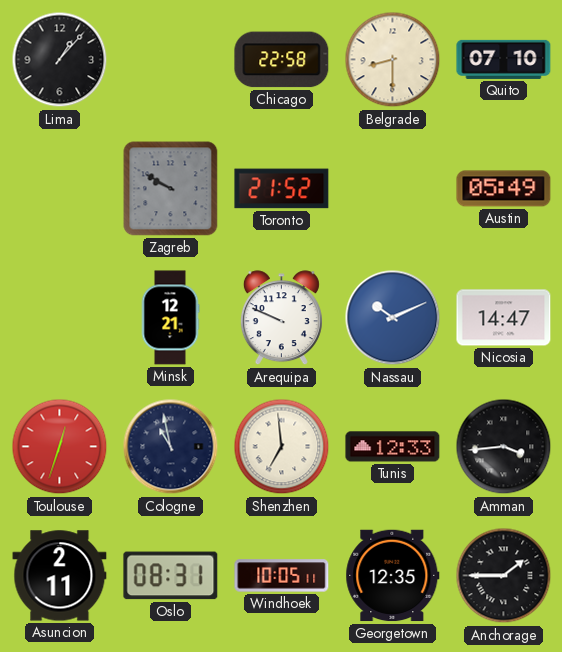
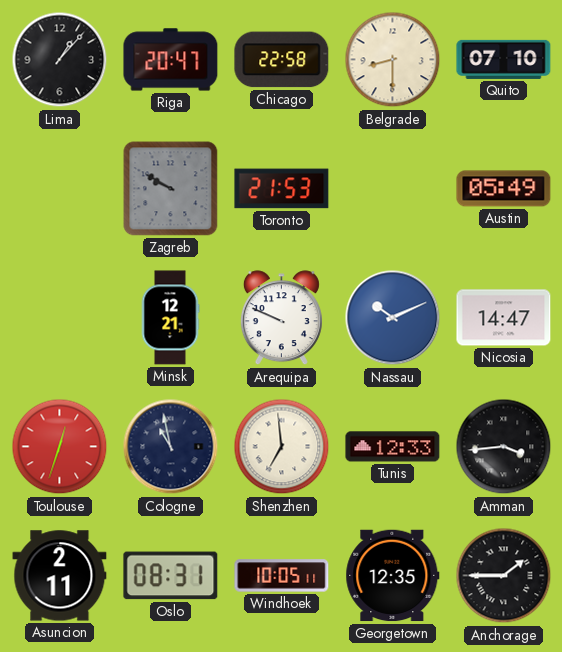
Riga: none -> 20:47 (171, 60)
Toronto: 21:52 -> 21:53 (282, 189)
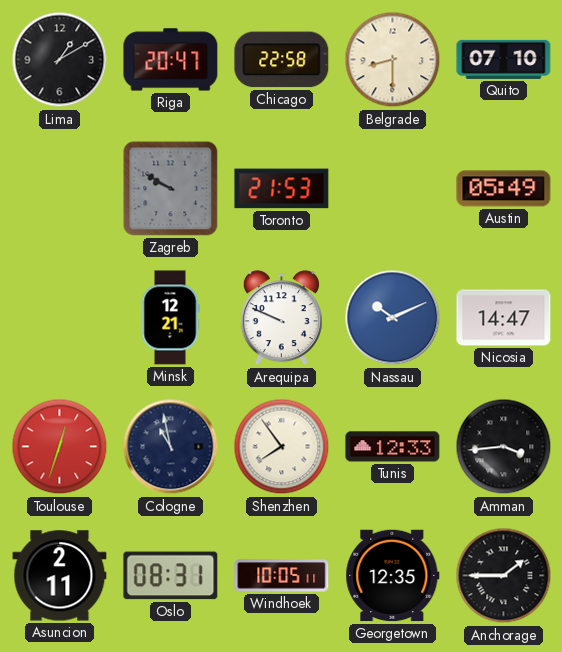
Lima: 1:07 -> 1:10 (60, 60)
Shenzhen: 6:59 -> 7:54 (282, 447)
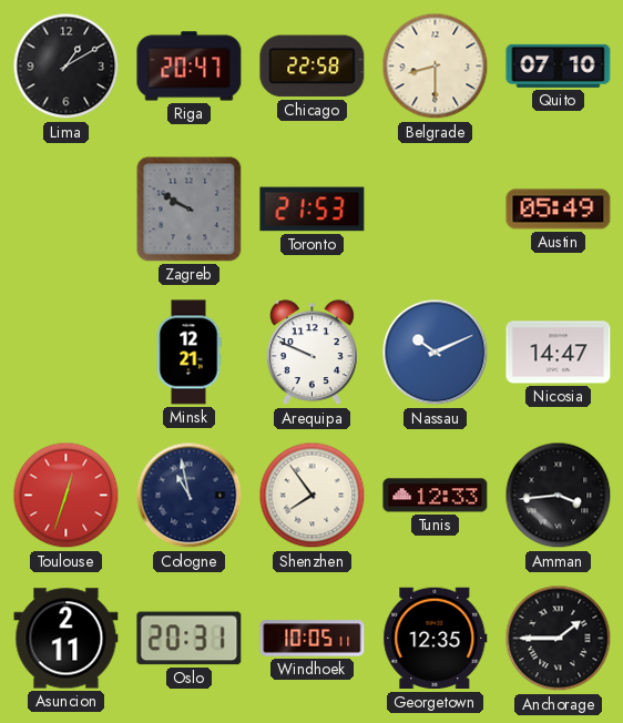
Oslo: 08:31 -> 20:31 (190, 639)
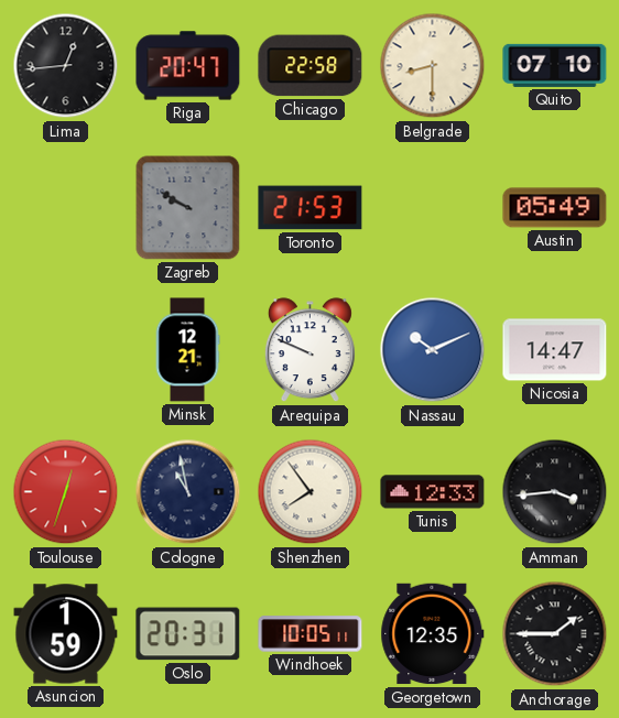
Lima: 1:10 -> 12:44 (66, 66)
Asuncion: 2:11 -> 1:59 (66, 634)
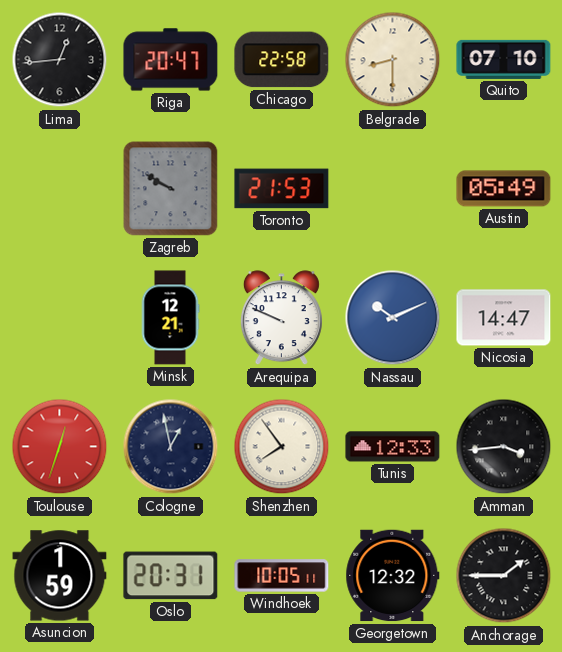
Cologne: 10:58 -> 12:58 (171, 447)
Georgetown: 12:35 -> 12:32 (393, 576)
